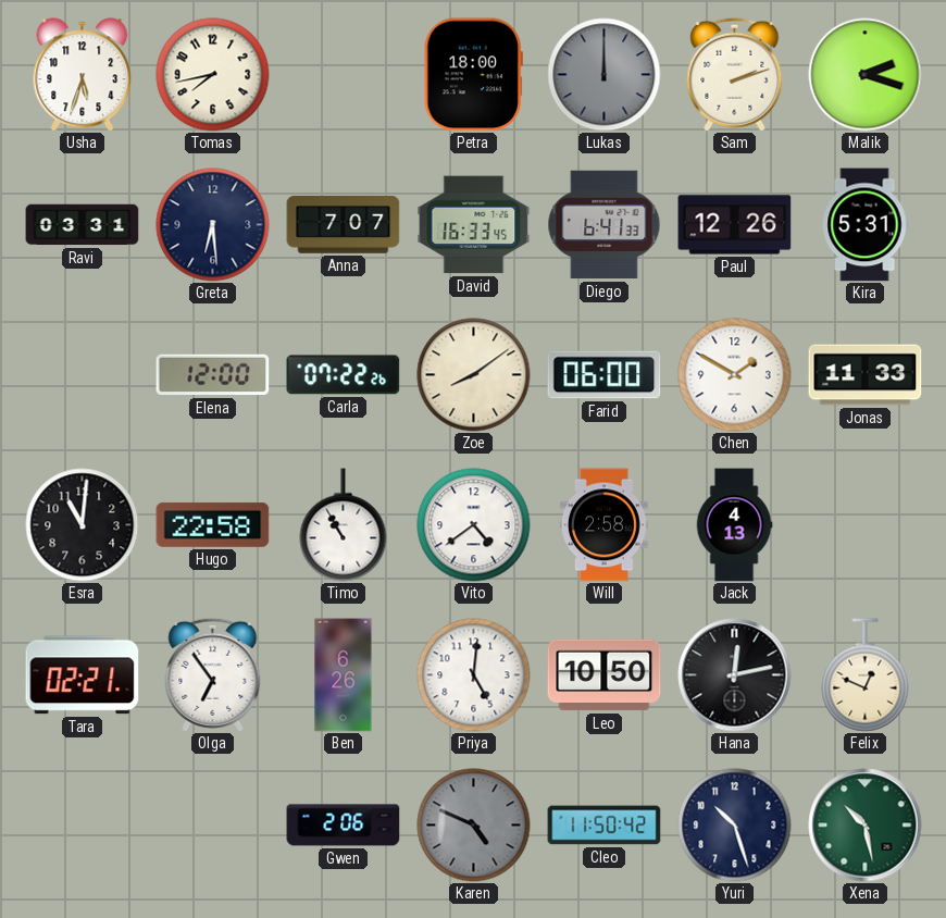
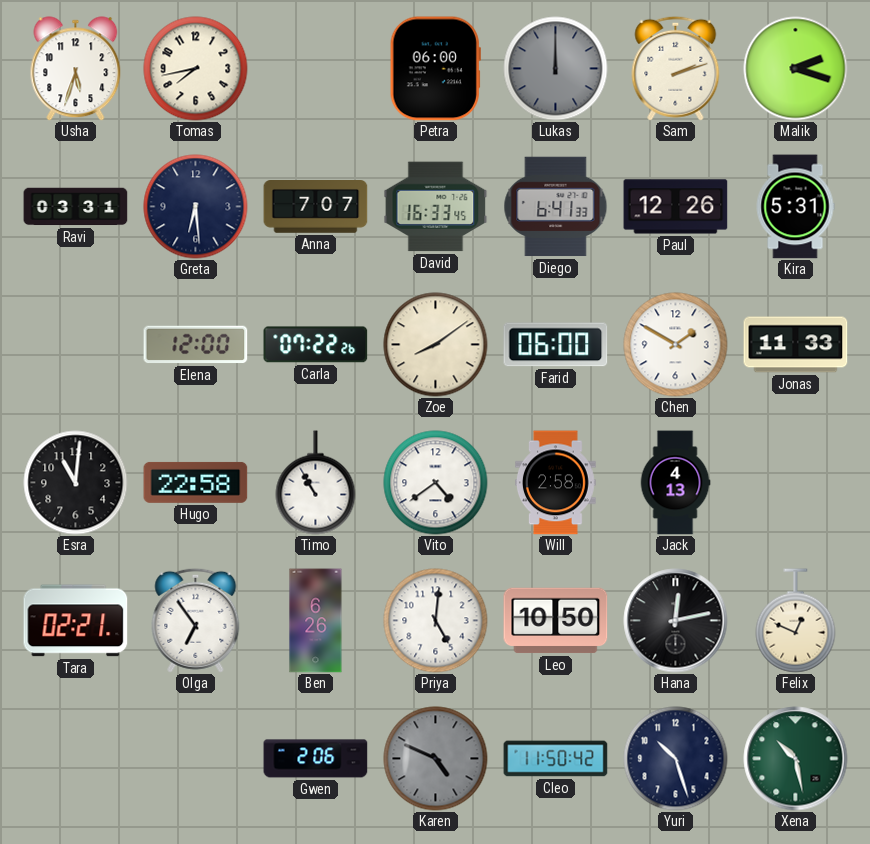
Petra: 18:00 -> 06:00 (435, 69)
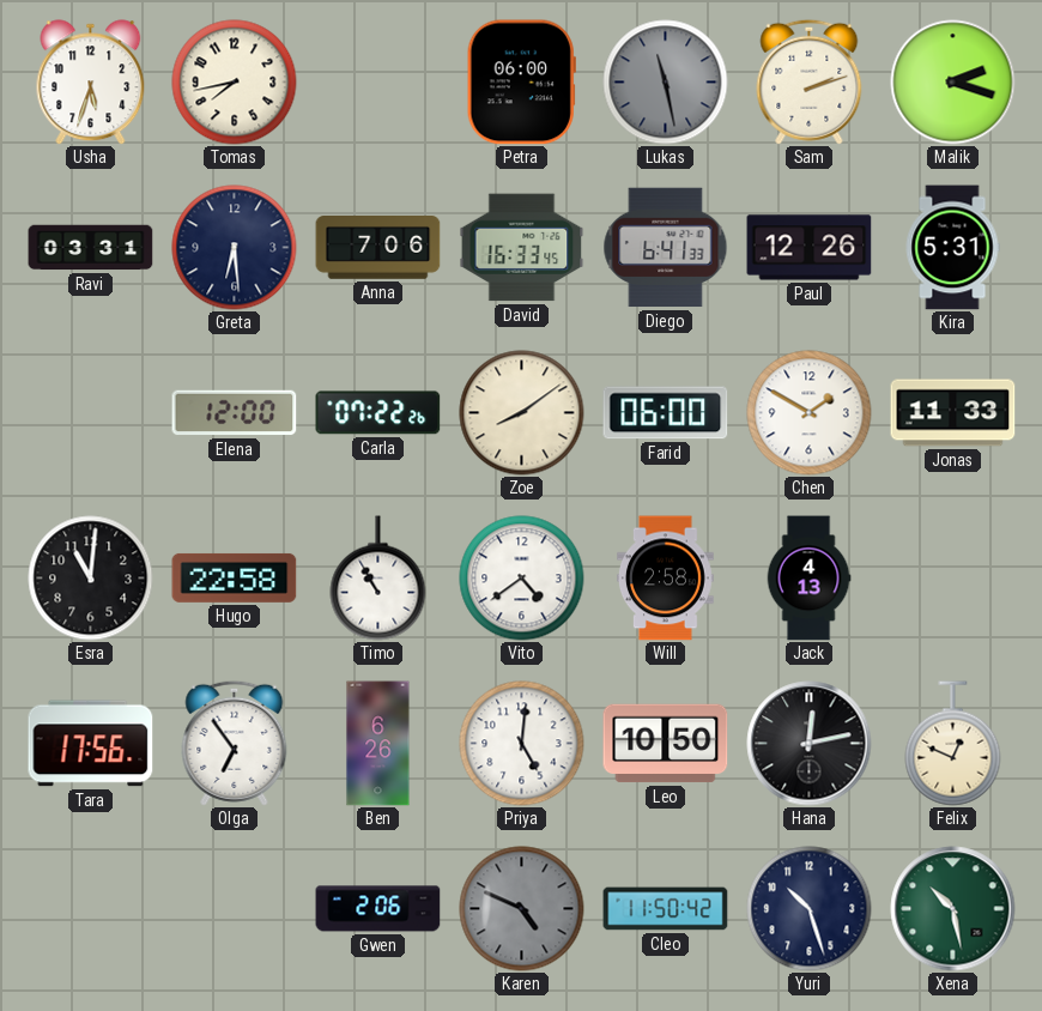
Lukas: 12:00 -> 11:28 (666, 83)
Anna: 7:07 -> 7:06 (378, 248)
Tara: 02:21 -> 17:56 (91, 744)
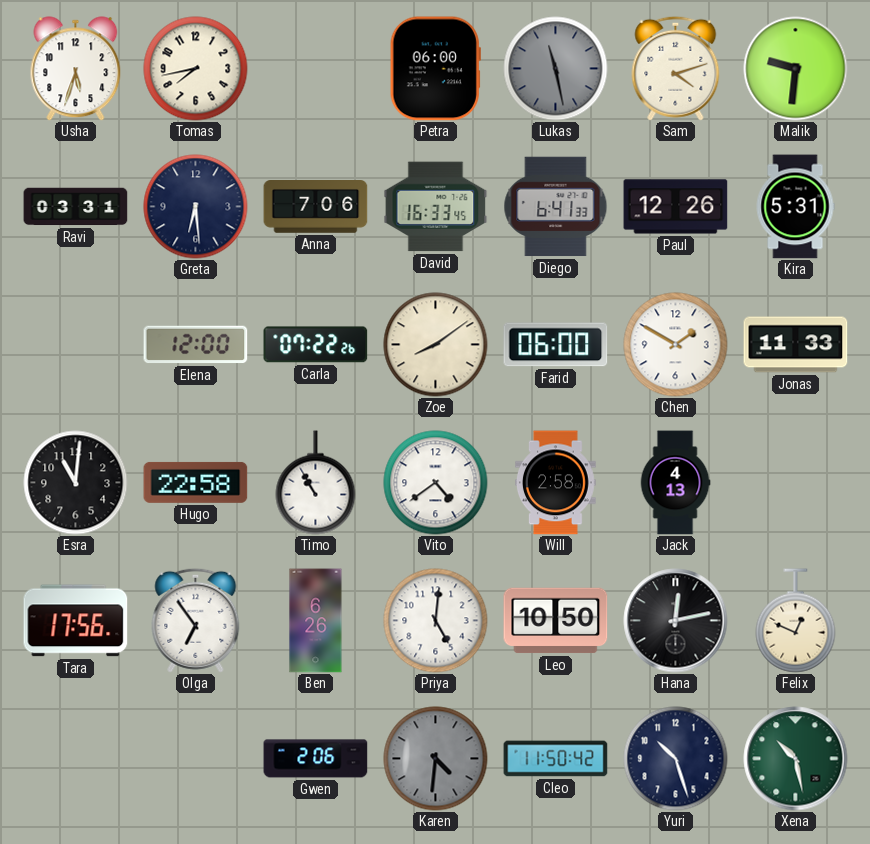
Sam: 2:12 -> 4:12 (676, 68)
Malik: 2:18 -> 9:31 (796, 69)
Karen: 4:49 -> 4:31 (436, 759)
